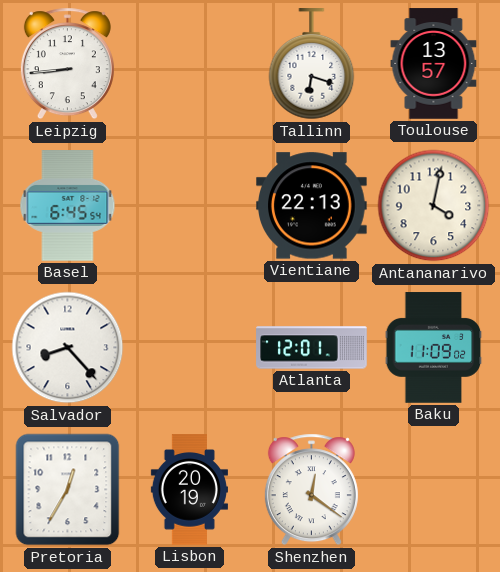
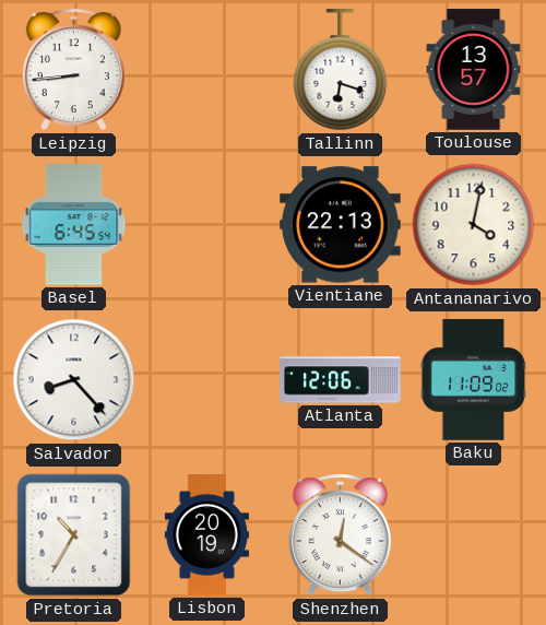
Atlanta: 12:01 -> 12:06 (341, 380)
Pretoria: 12:35 -> 10:35 (74, 535)
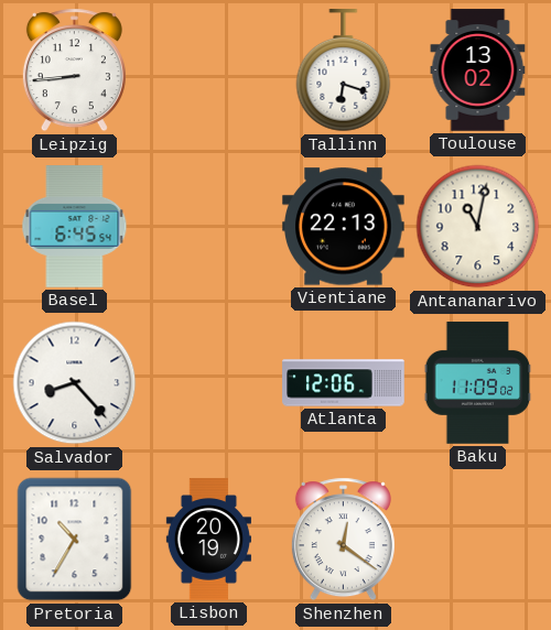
Toulouse: 13:57 -> 13:02 (478, 70)
Antananarivo: 4:02 -> 11:02 (478, 227)
